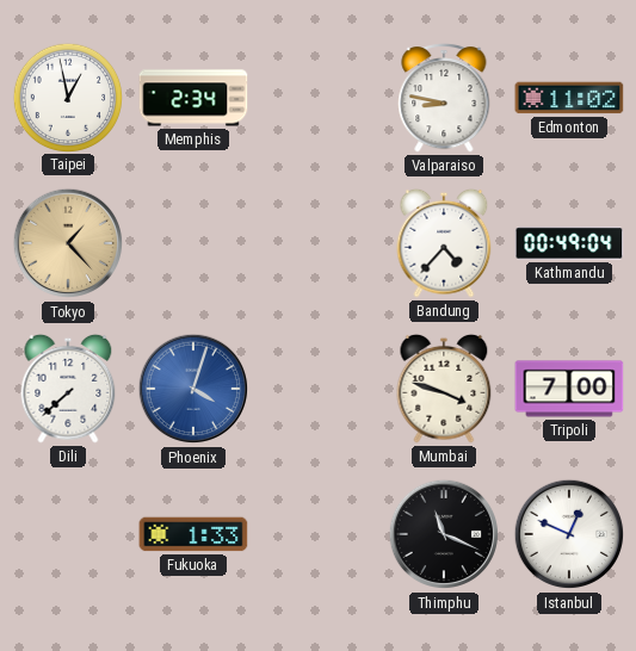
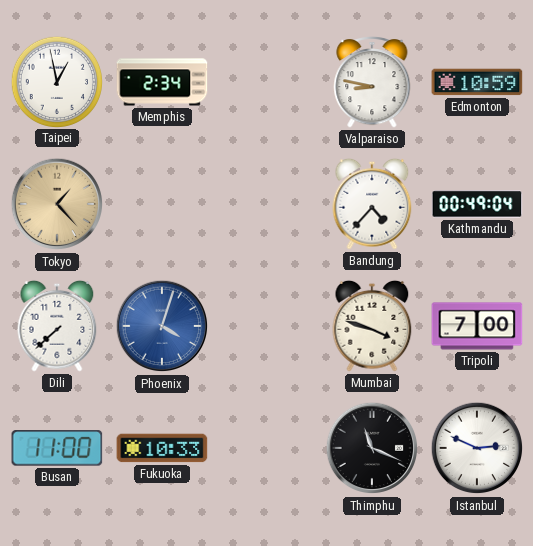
Edmonton: 11:02 -> 10:59 (477, 82)
Busan: none -> 11:00 (57, 448)
Fukuoka: 1:33 -> 10:33 (162, 448)
Istanbul: 12:49 -> 2:49 (477, 448)
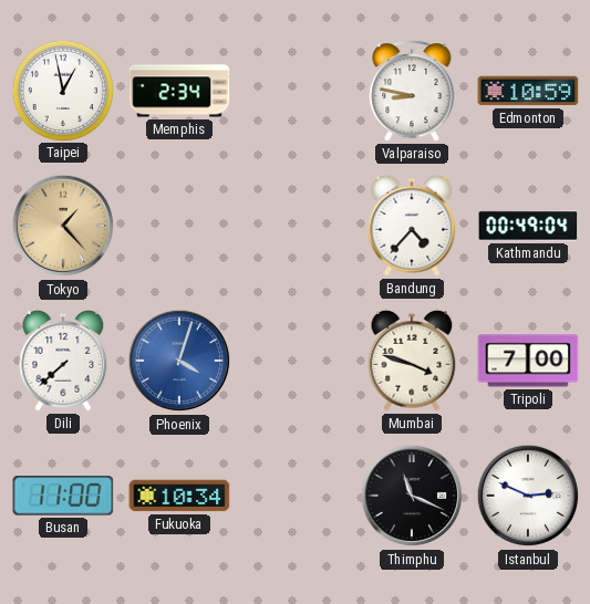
Fukuoka: 10:33 -> 10:34 (179, 496)
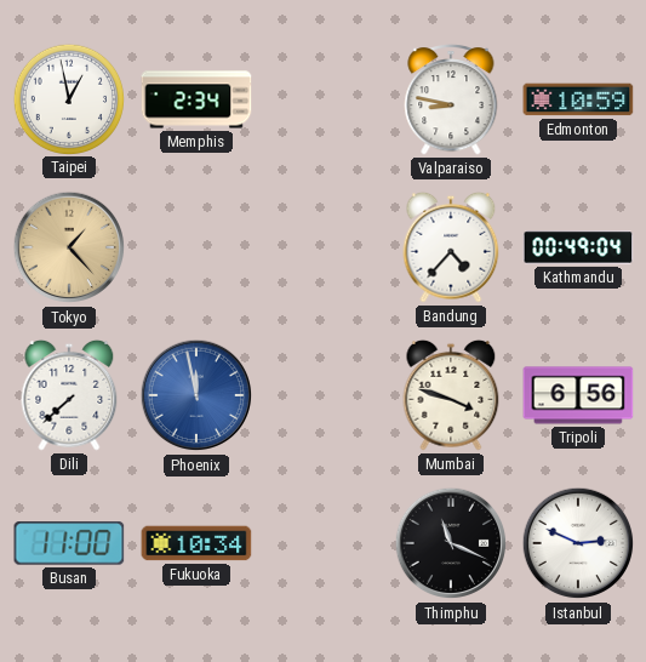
Phoenix: 4:03 -> 11:58 (196, 395)
Tripoli: 7:00 -> 6:56 (578, 395)
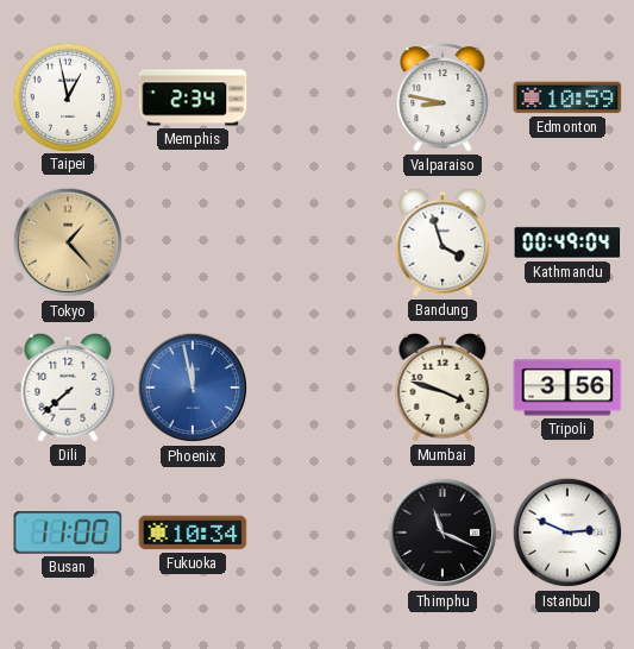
Bandung: 4:37 -> 3:57 (442, 242)
Tripoli: 6:56 -> 3:56 (567, 387)
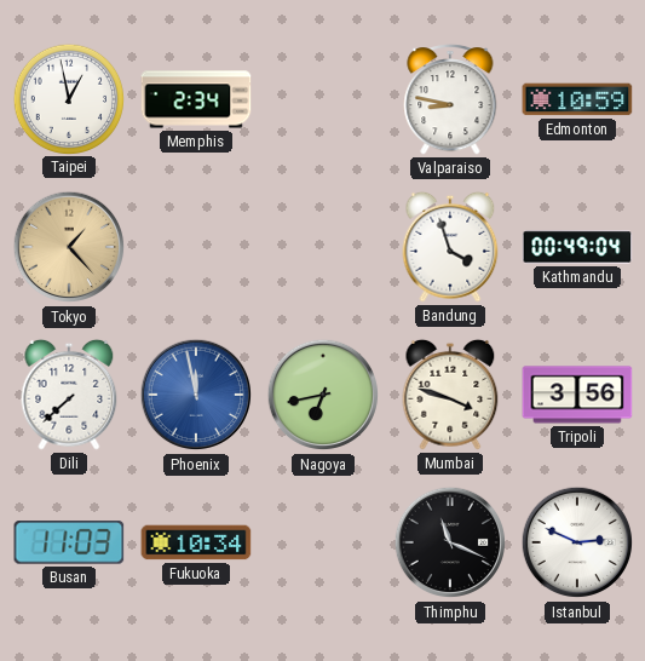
Nagoya: none -> 6:43 (323, 395)
Busan: 11:00 -> 11:03 (69, 542)
